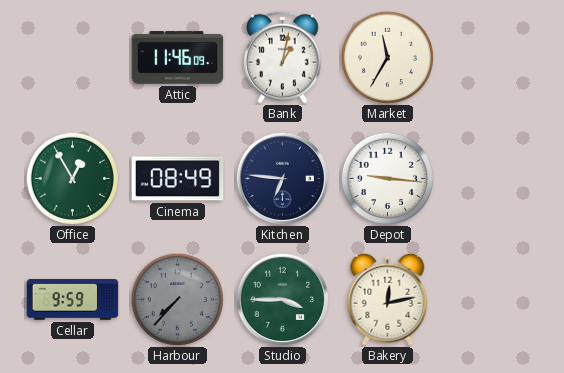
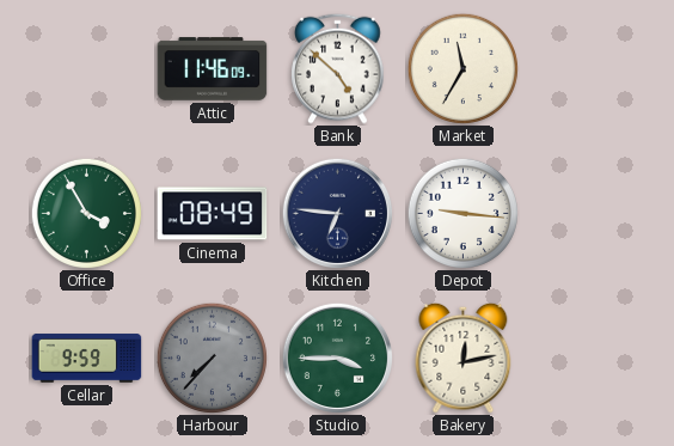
Bank: 1:02 -> 4:52 (338, 68)
Office: 12:55 -> 3:55 (86, 213)
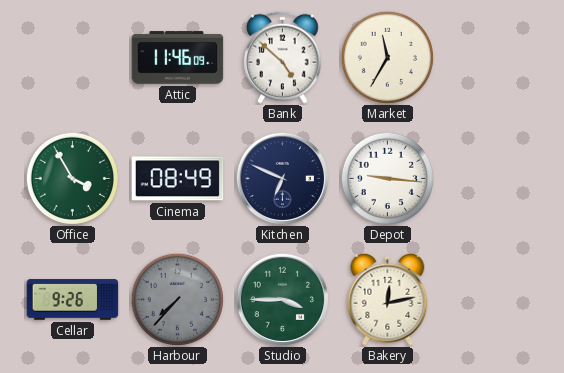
Kitchen: 6:46 -> 6:49 (282, 178)
Cellar: 9:59 -> 9:26 (73, 300)
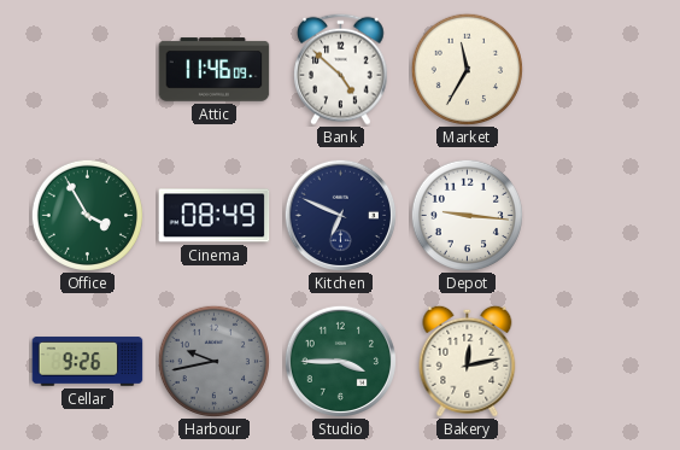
Harbour: 7:37 -> 9:43 (213, 361)
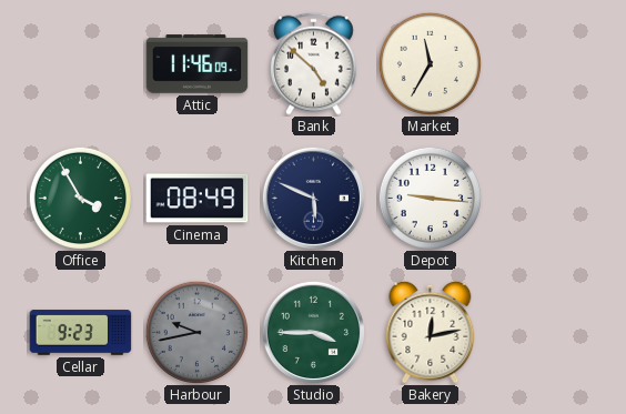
Kitchen: 6:49 -> 5:49 (313, 198)
Cellar: 9:26 -> 9:23 (81, 333)
